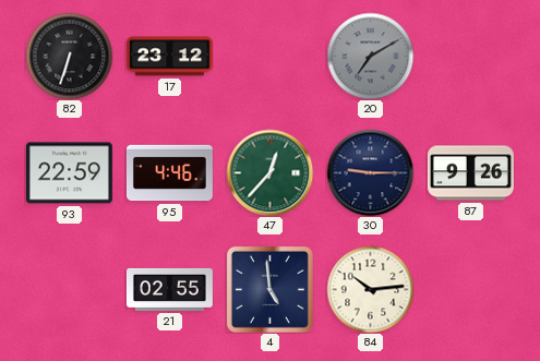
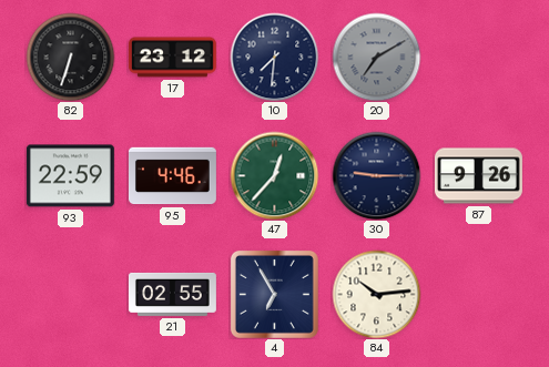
10: none -> 7:31 (274, 57)
4: 4:59 -> 6:55 (274, 294)
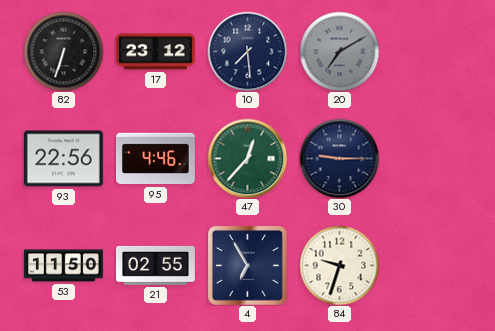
10: 7:31 -> 7:29 (247, 51)
93: 22:59 -> 22:56 (63, 159)
87: 9:26 -> none (478, 176)
53: none -> 11:50 (63, 266)
84: 10:14 -> 9:33 (339, 265)
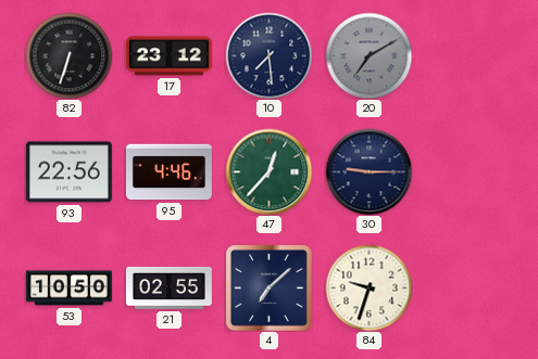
53: 11:50 -> 10:50 (68, 289)
4: 6:55 -> 7:08 (268, 287)
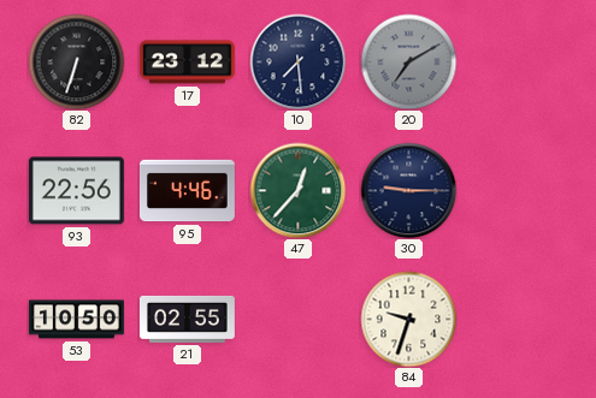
4: 7:08 -> none (268, 287)
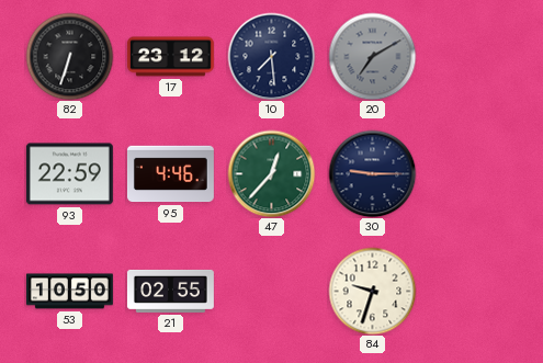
93: 22:56 -> 22:59 (69, 174)
